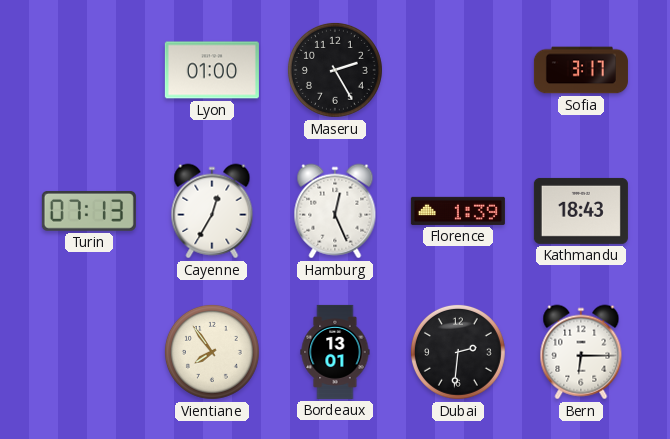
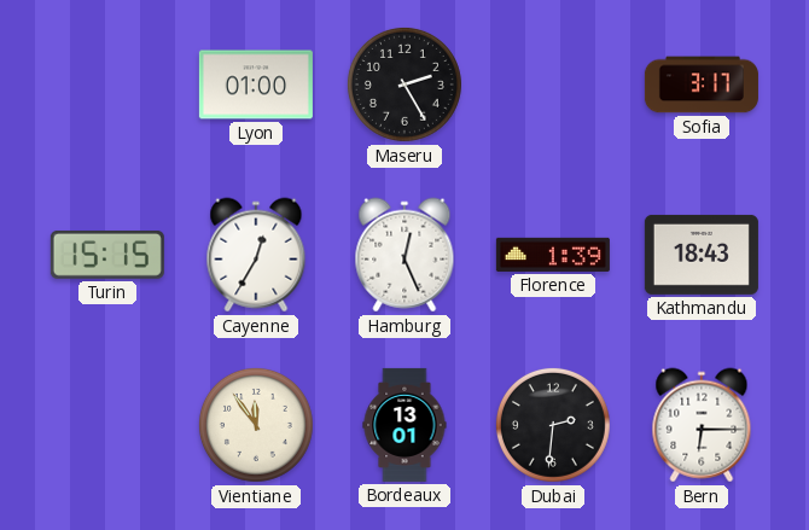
Turin: 07:13 -> 15:15 (107, 255)
Vientiane: 7:54 -> 11:54 (256, 425)
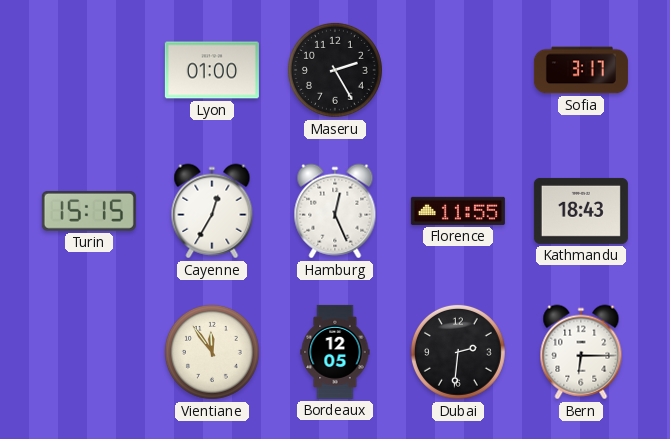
Florence: 1:39 -> 11:55 (458, 211)
Bordeaux: 13:01 -> 12:05 (335, 352)
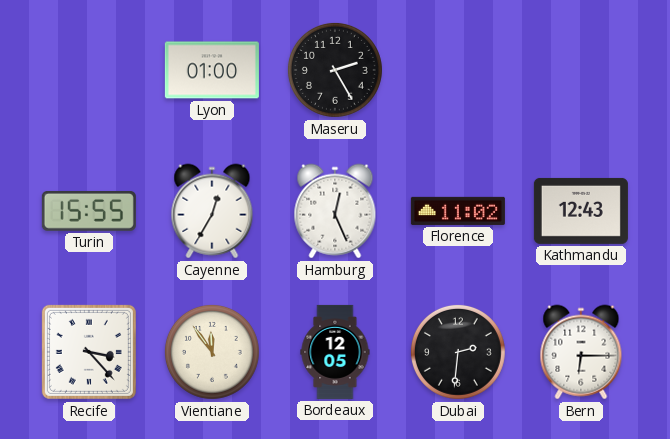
Sofia: 3:17 -> none (581, 70)
Turin: 15:15 -> 15:55 (89, 211)
Florence: 11:55 -> 11:02 (458, 211)
Kathmandu: 18:43 -> 12:43 (581, 211)
Recife: none -> 3:23 (89, 352)
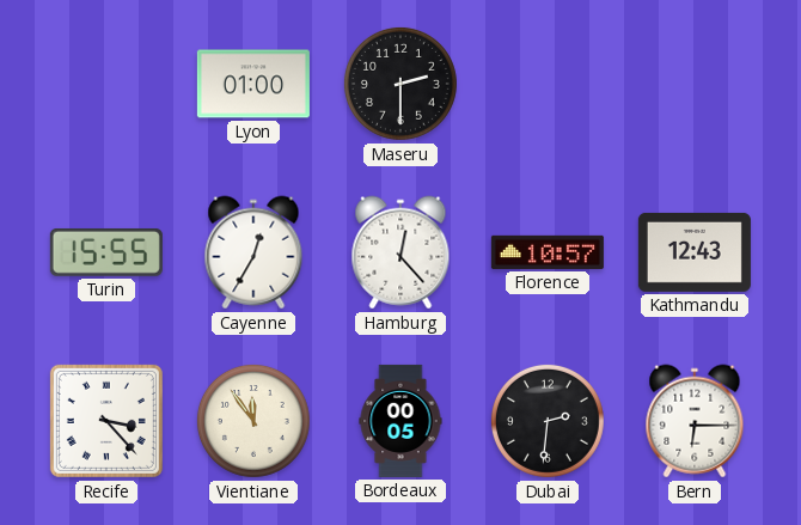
Maseru: 2:25 -> 2:30 (400, 84)
Hamburg: 12:26 -> 12:23 (400, 252)
Florence: 11:02 -> 10:57 (548, 252)
Bordeaux: 12:05 -> 00:05 (400, 421)
